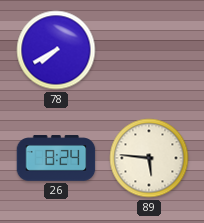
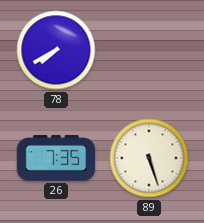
26: 8:24 -> 7:35 (56, 158)
89: 5:46 -> 5:27 (149, 158)
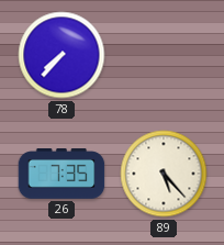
78: 7:40 -> 7:37 (61, 55)
89: 5:27 -> 5:23 (164, 174)
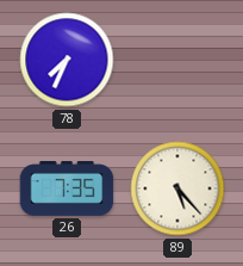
78: 7:37 -> 7:34 (67, 60)
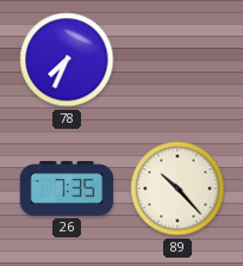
89: 5:23 -> 10:23 (177, 188)
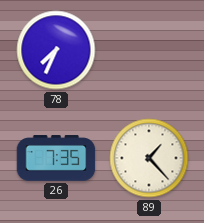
89: 10:23 -> 1:23 (149, 158)
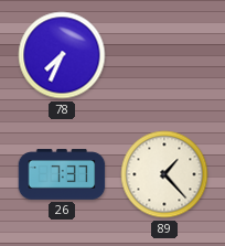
26: 7:35 -> 7:37 (62, 174)
